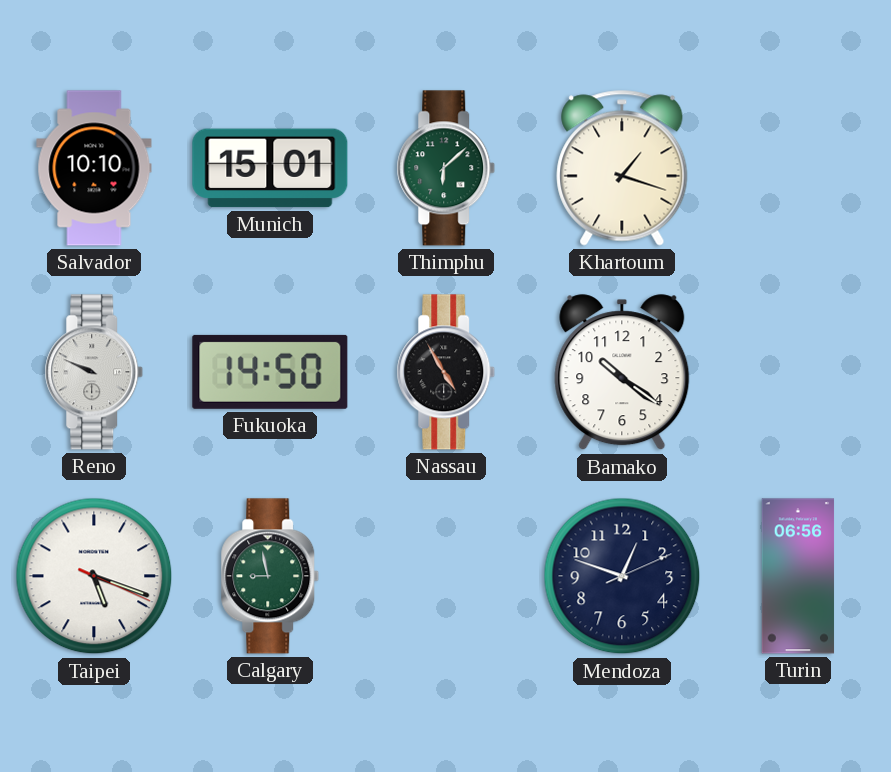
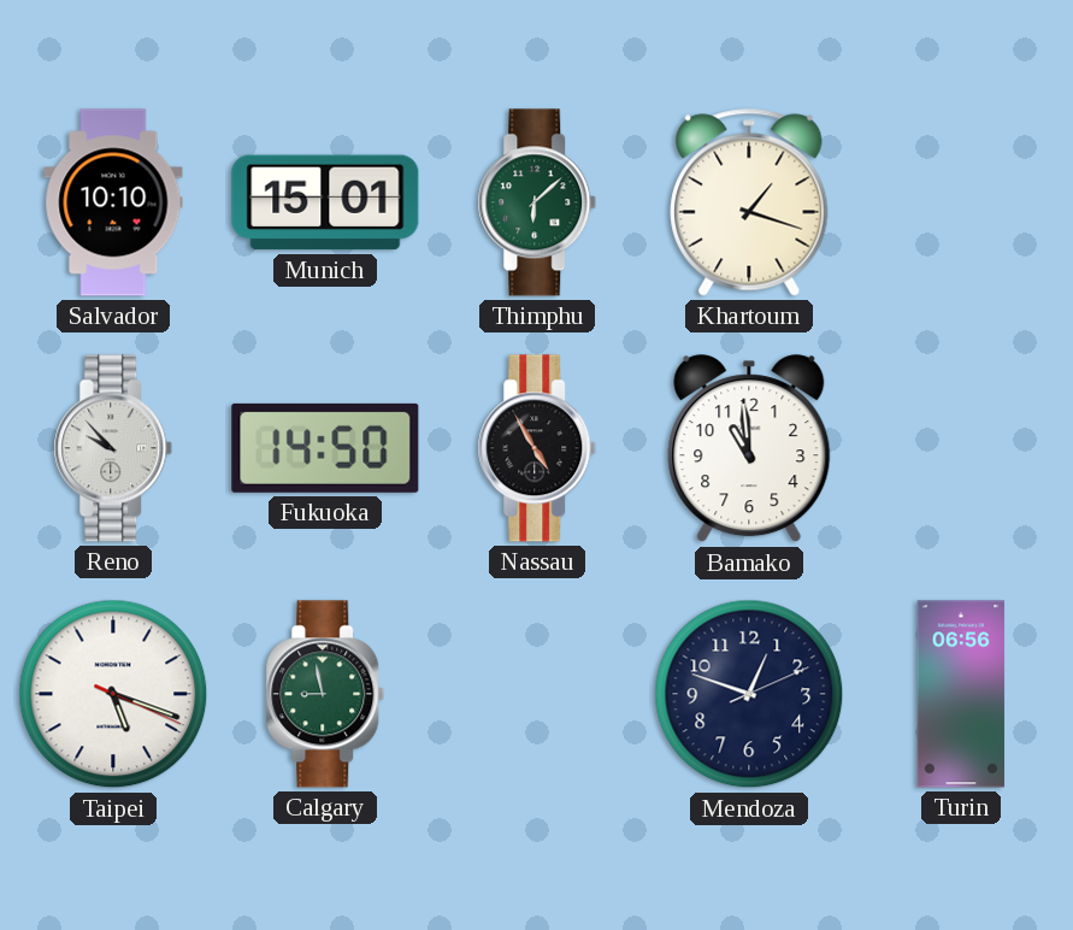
Reno: 9:49 -> 9:53 (113, 448)
Bamako: 10:21 -> 10:59 (749, 449)
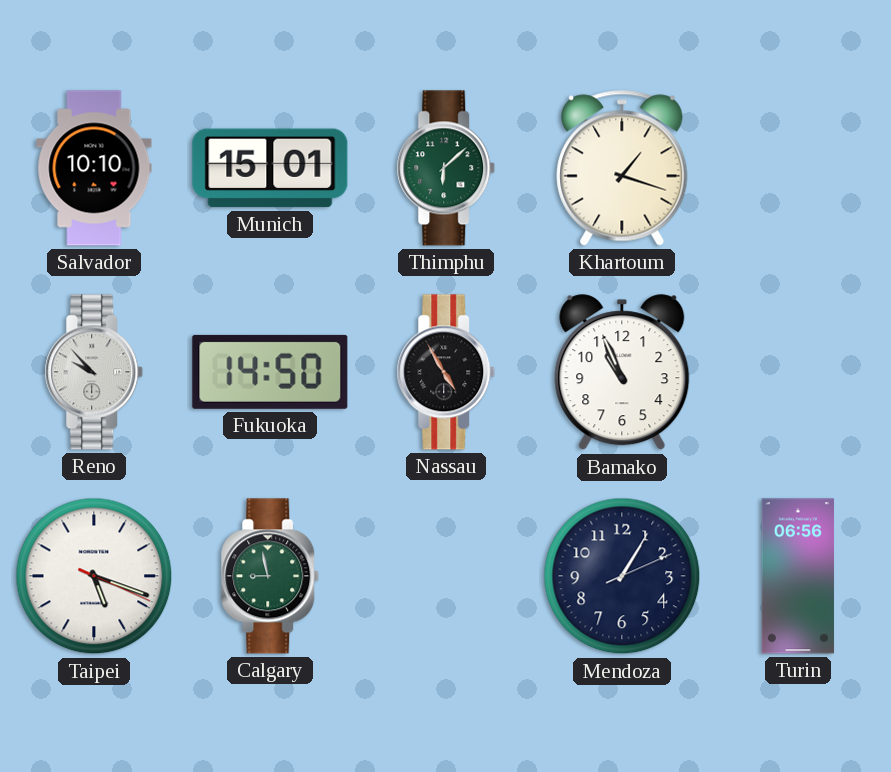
Bamako: 10:59 -> 10:56 (622, 373)
Mendoza: 12:48 -> 1:05 (622, 576)
